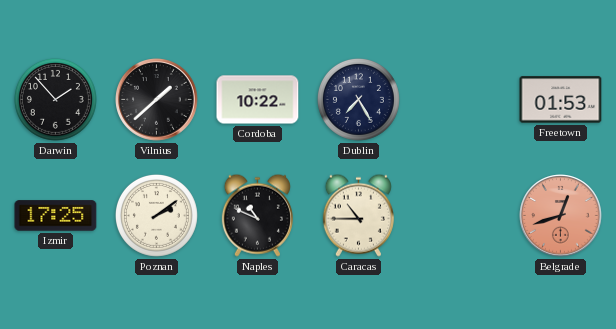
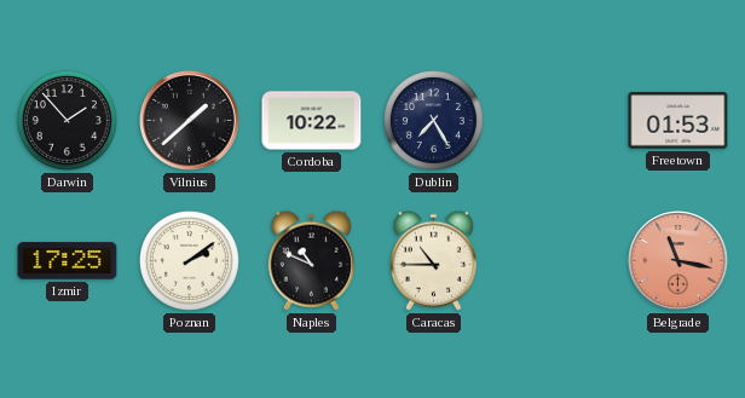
Belgrade: 12:42 -> 11:17 (678, 261)
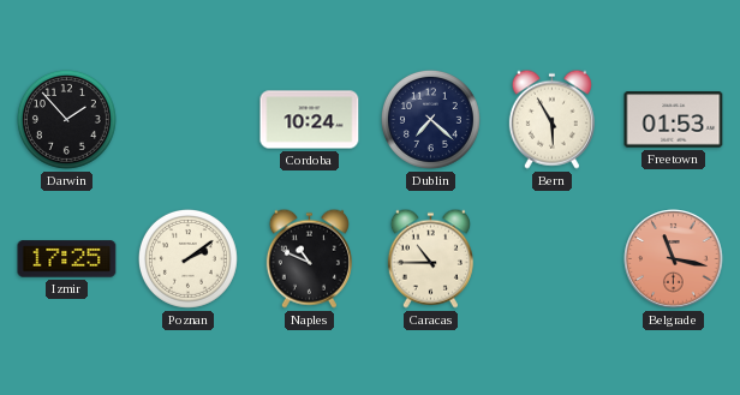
Vilnius: 1:38 -> none (190, 121)
Cordoba: 10:22 -> 10:24 (310, 120)
Dublin: 7:25 -> 7:22 (430, 119)
Bern: none -> 5:55 (551, 119)
